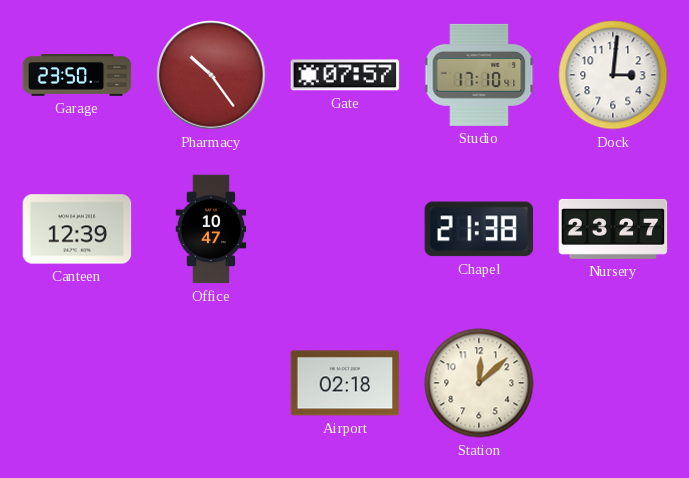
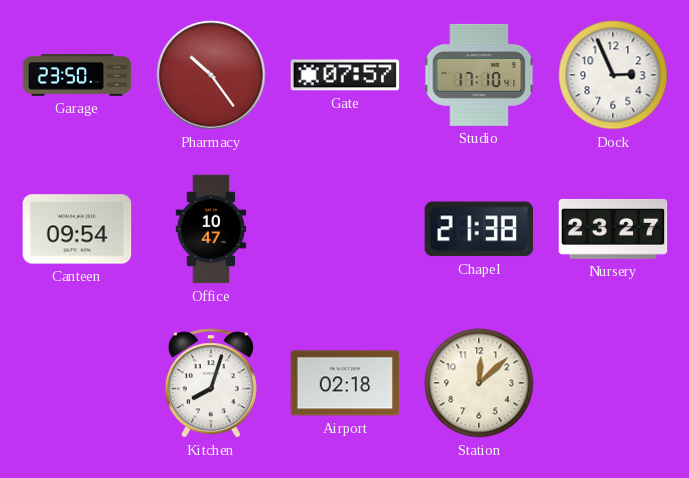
Dock: 3:01 -> 2:56 (613, 75)
Canteen: 12:39 -> 09:54 (77, 229)
Kitchen: none -> 8:03 (211, 383)
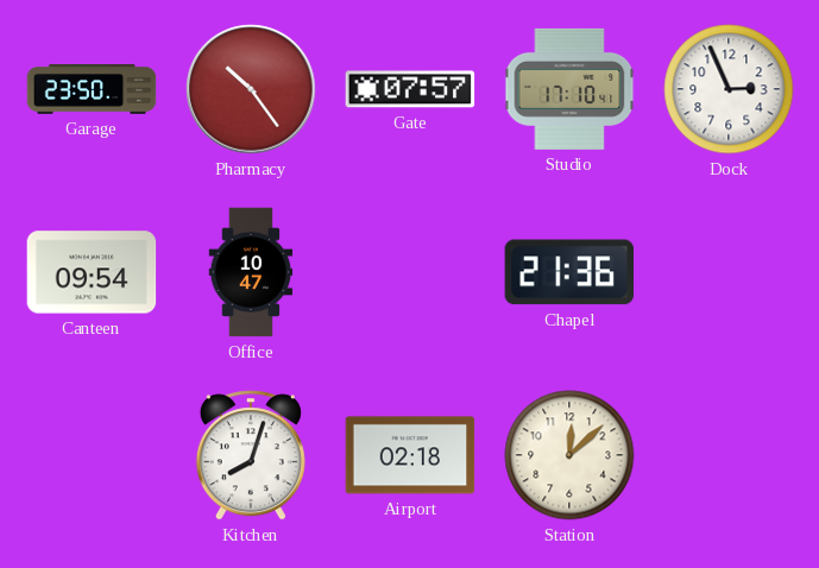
Chapel: 21:38 -> 21:36 (569, 272)
Nursery: 23:27 -> none (613, 229)
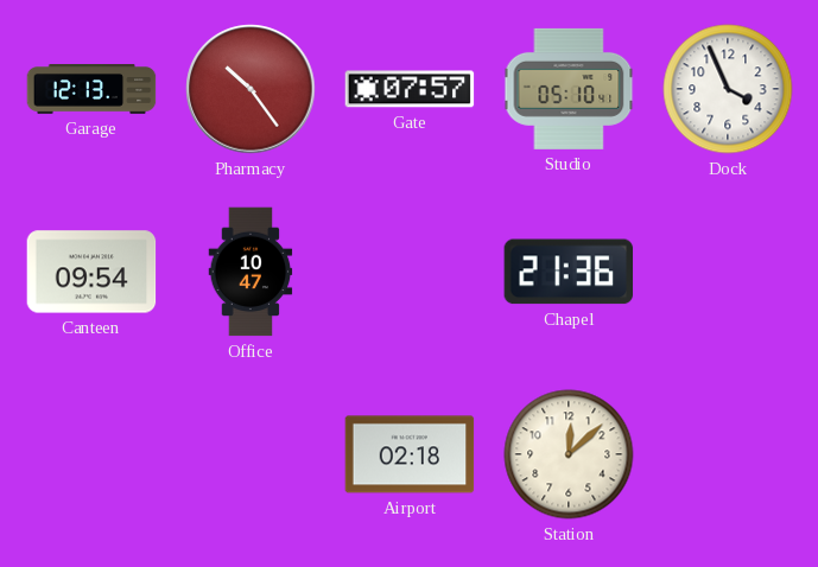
Garage: 23:50 -> 12:13 (91, 90)
Studio: 17:10 -> 05:10 (569, 89)
Dock: 2:56 -> 3:56 (728, 89)
Kitchen: 8:03 -> none (251, 455)
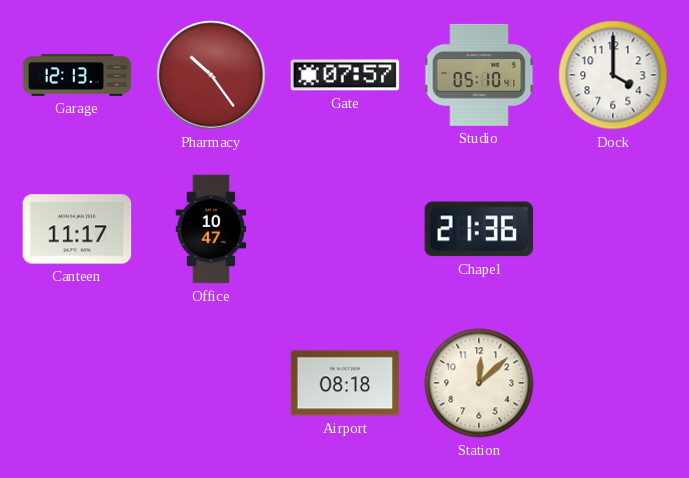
Dock: 3:56 -> 4:00 (613, 75)
Canteen: 09:54 -> 11:17 (77, 229)
Airport: 02:18 -> 08:18 (345, 383)
